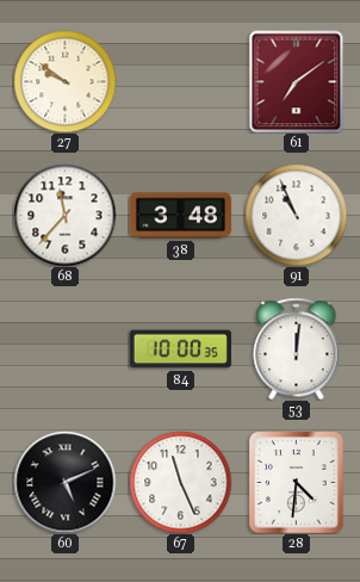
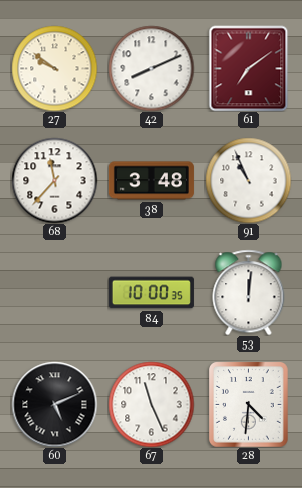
42: none -> 8:11 (151, 68)
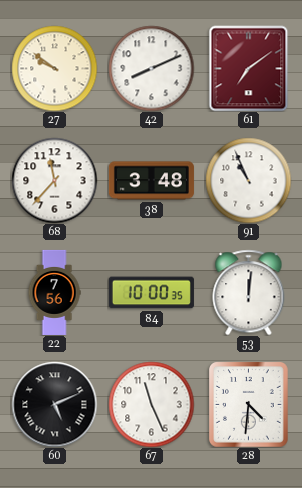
22: none -> 7:56 (54, 292)
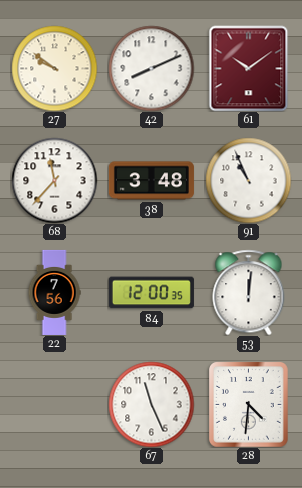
61: 7:09 -> 10:09 (249, 68)
84: 10:00 -> 12:00 (151, 293)
60: 5:11 -> none (54, 404)
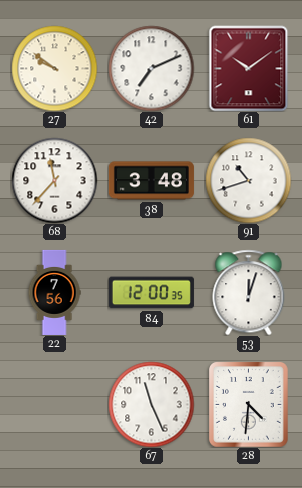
42: 8:11 -> 7:11 (151, 68)
91: 10:56 -> 10:42 (248, 180)
53: 12:01 -> 12:03 (249, 292)
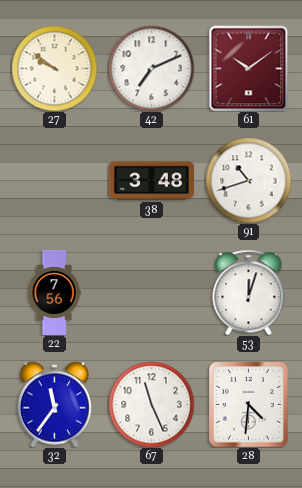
68: 11:37 -> none (54, 180)
84: 12:00 -> none (151, 293)
32: none -> 11:36 (55, 404)
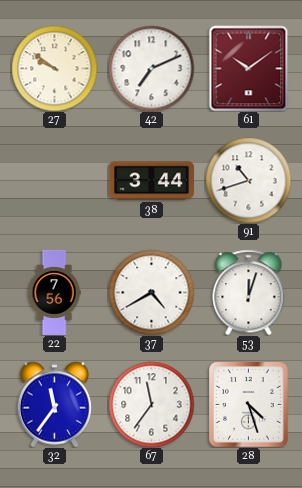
38: 3:48 -> 3:44 (151, 181)
37: none -> 4:40 (151, 292)
67: 11:26 -> 11:36 (151, 404)
28: 4:31 -> 4:27 (249, 405)
